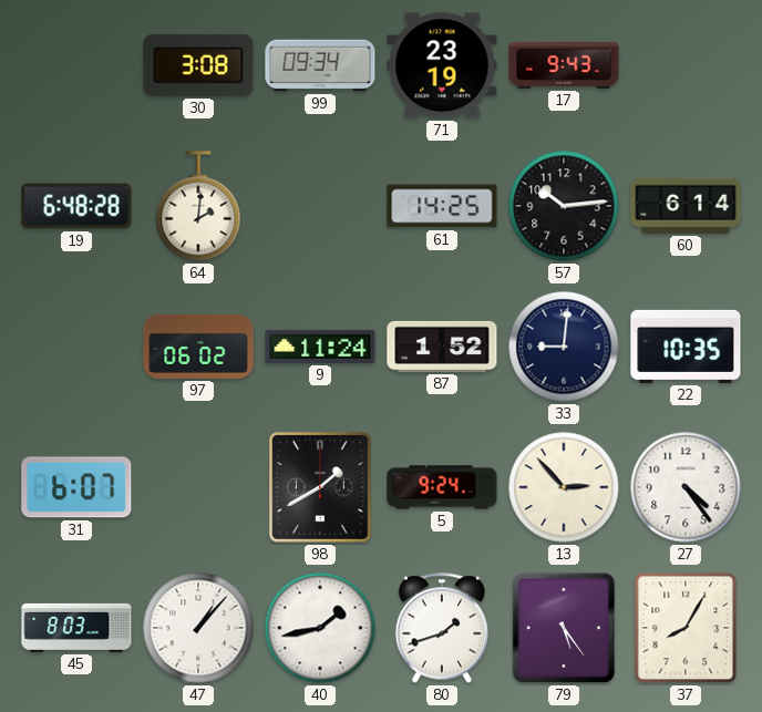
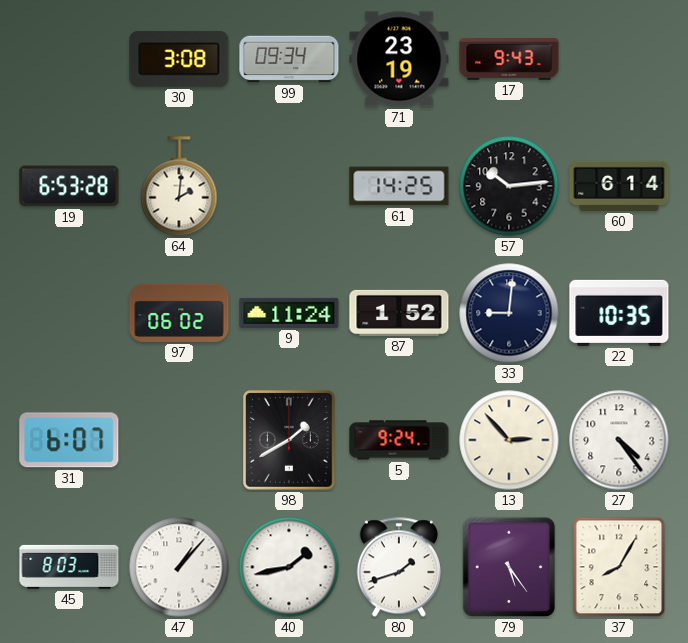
19: 6:48 -> 6:53 (69, 186)
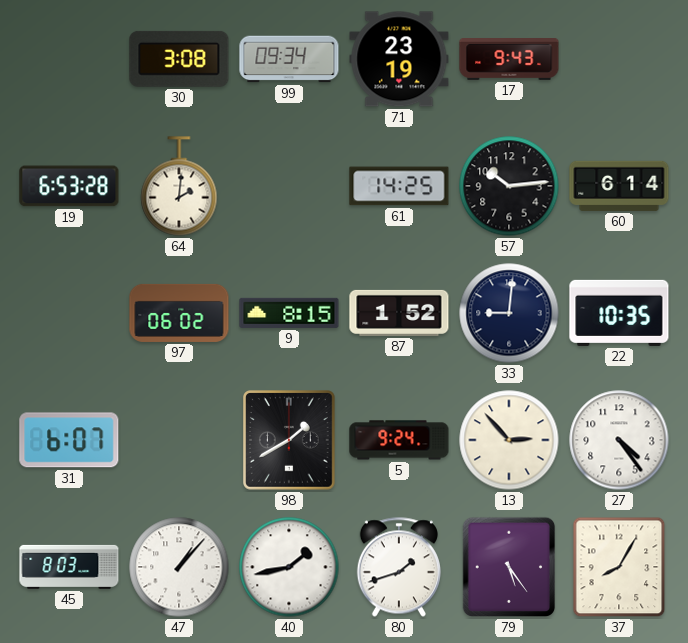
9: 11:24 -> 8:15 (289, 313)
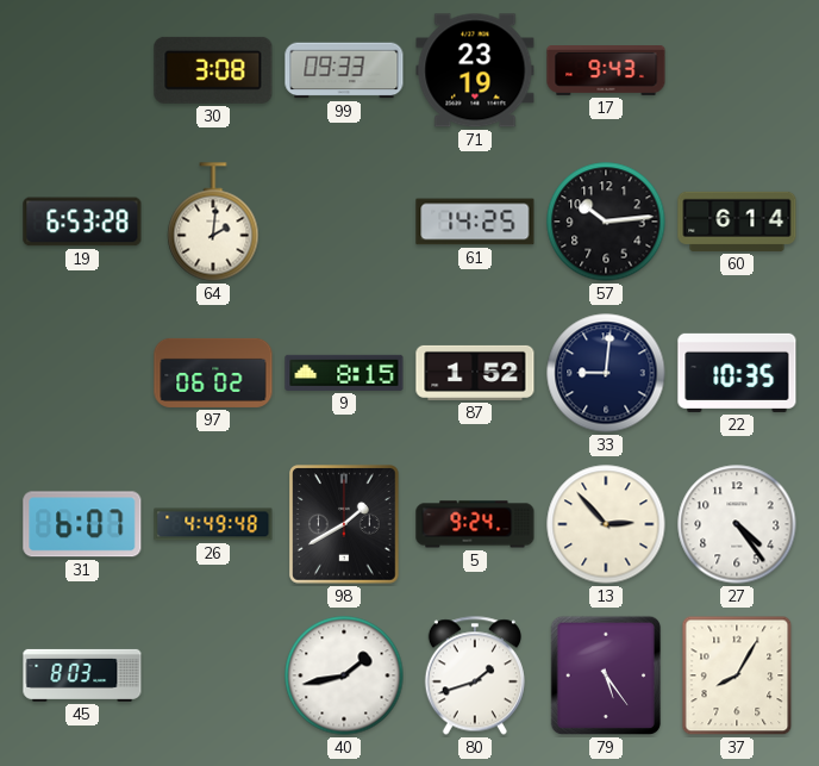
99: 09:34 -> 09:33 (344, 70)
26: none -> 4:49 (213, 524)
47: 1:07 -> none (179, 567)
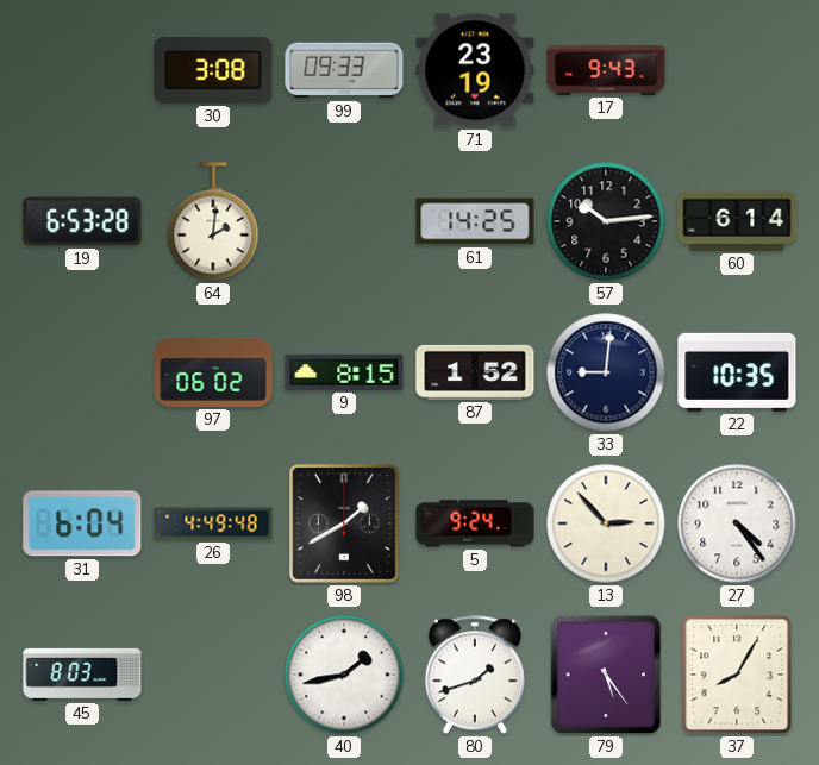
31: 6:07 -> 6:04 (82, 523)
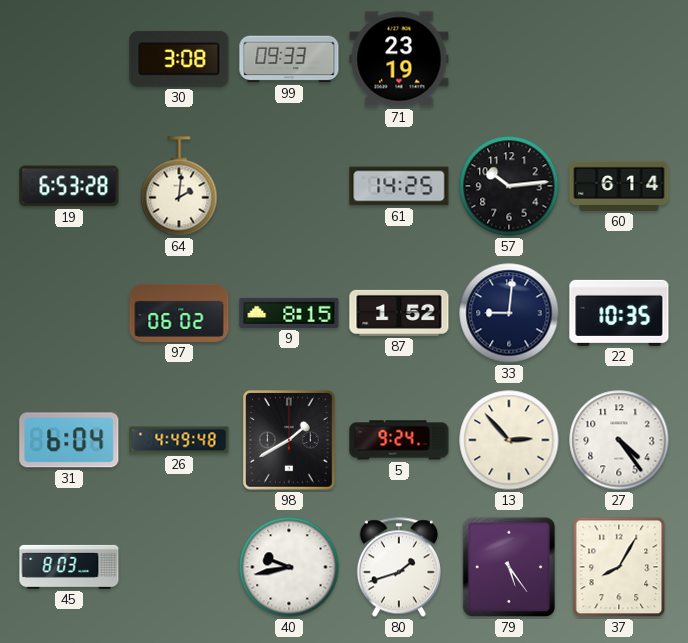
17: 9:43 -> none (606, 71)
40: 1:43 -> 9:43 (289, 567)
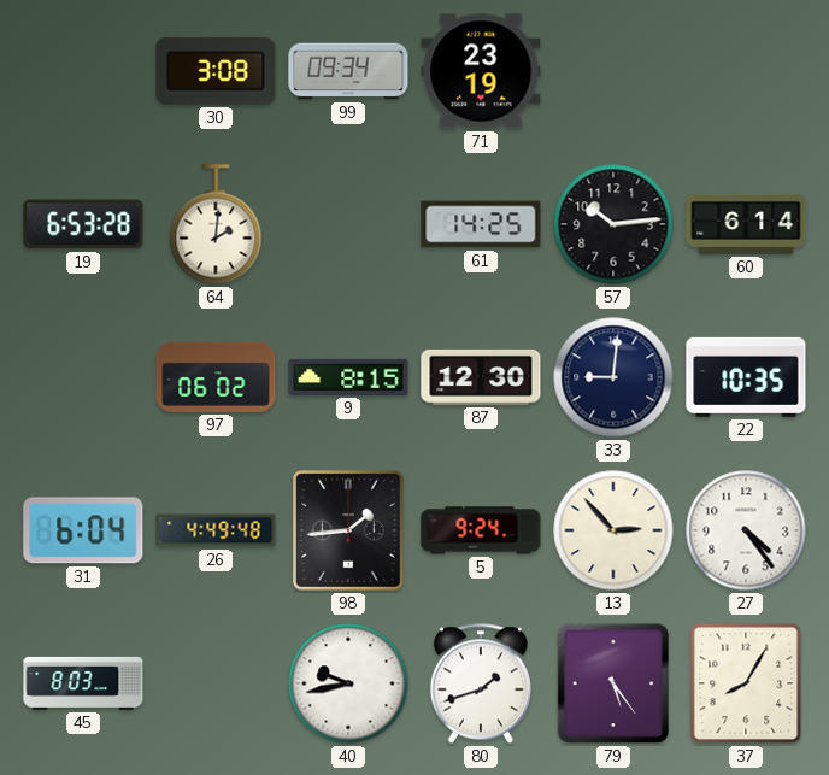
99: 09:33 -> 09:34 (348, 71)
87: 1:52 -> 12:30 (481, 377)
98: 1:40 -> 1:44 (349, 530)
